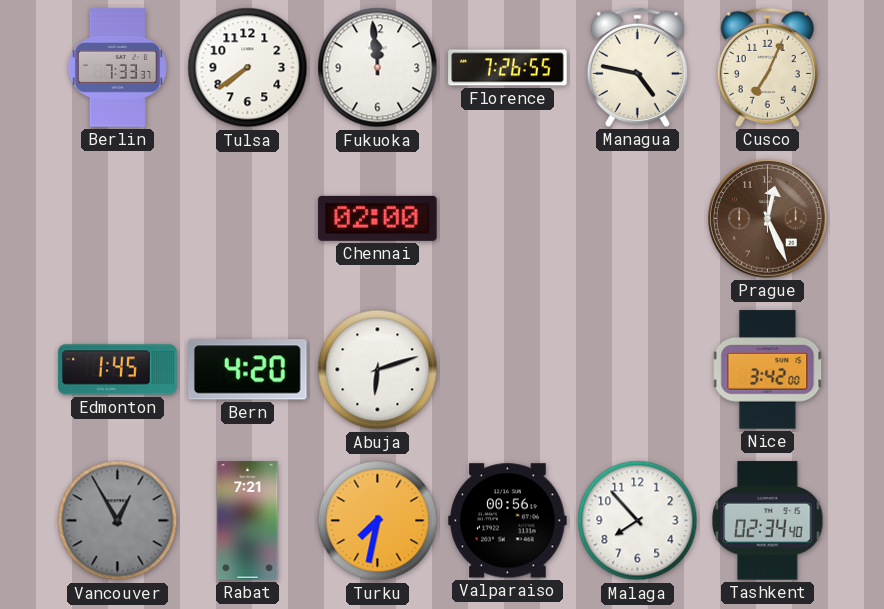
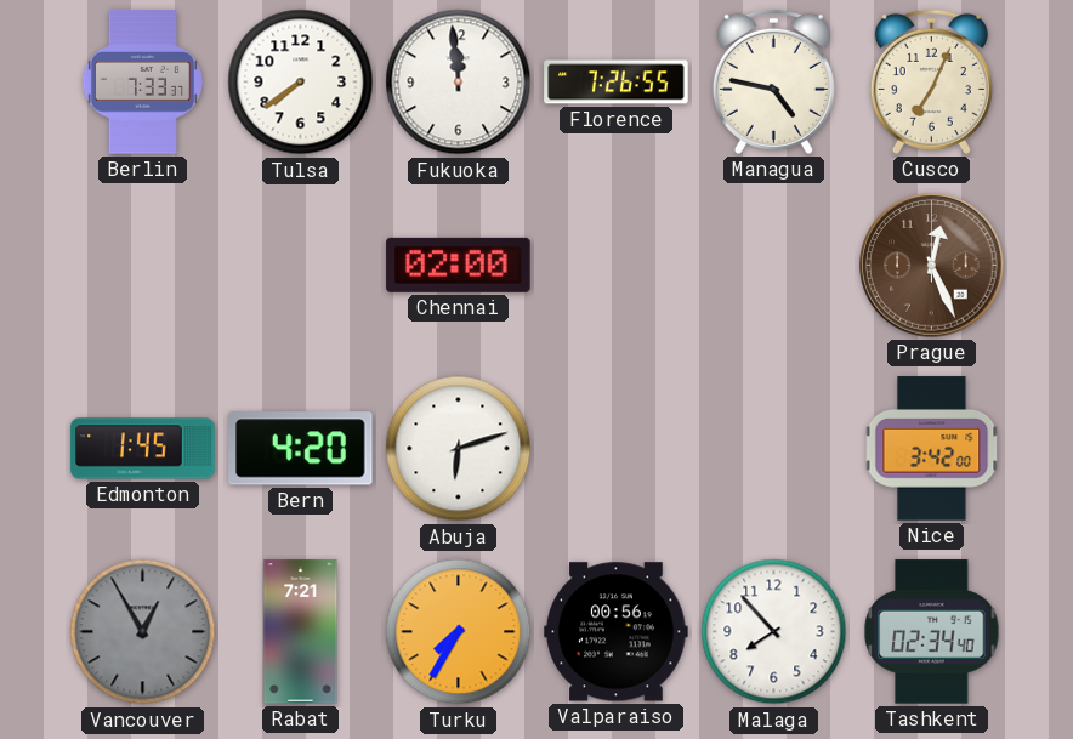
Turku: 7:32 -> 7:35 (459, 632)
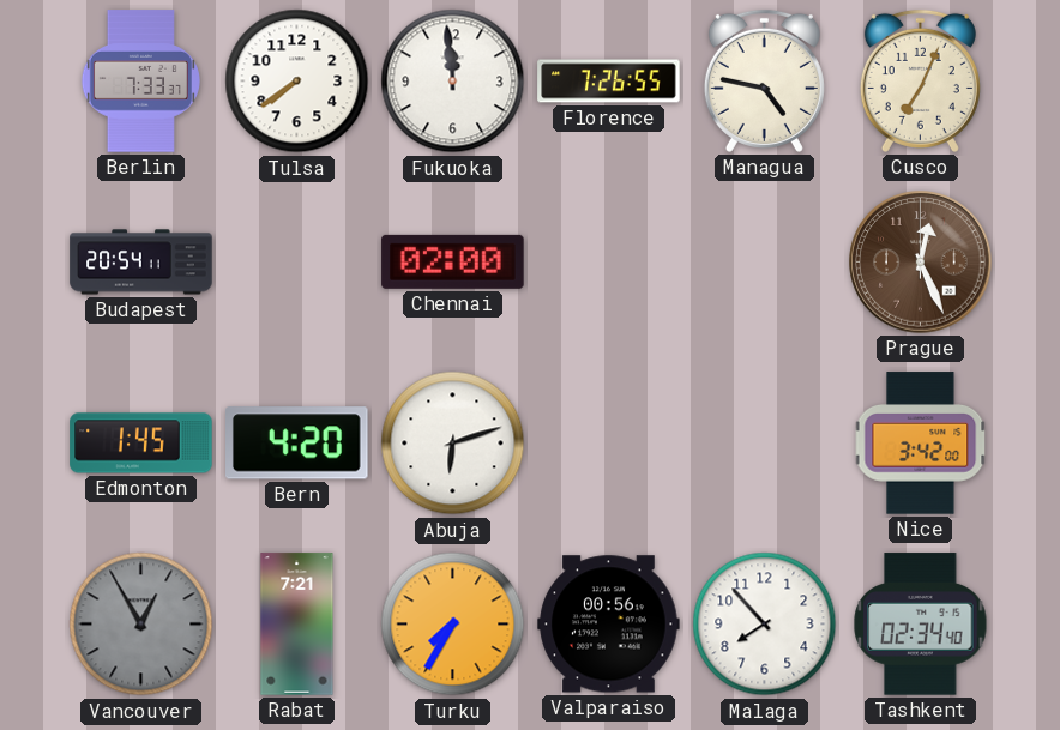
Budapest: none -> 20:54 (141, 263)
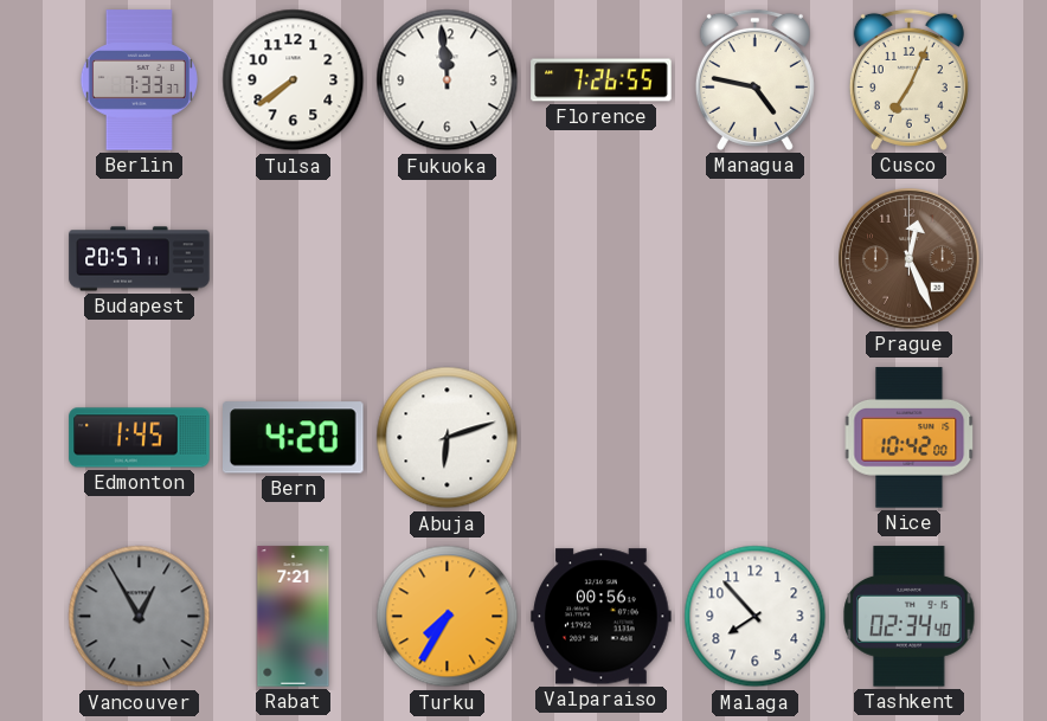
Budapest: 20:54 -> 20:57 (140, 259)
Chennai: 02:00 -> none (453, 261)
Nice: 3:42 -> 10:42 (910, 438)
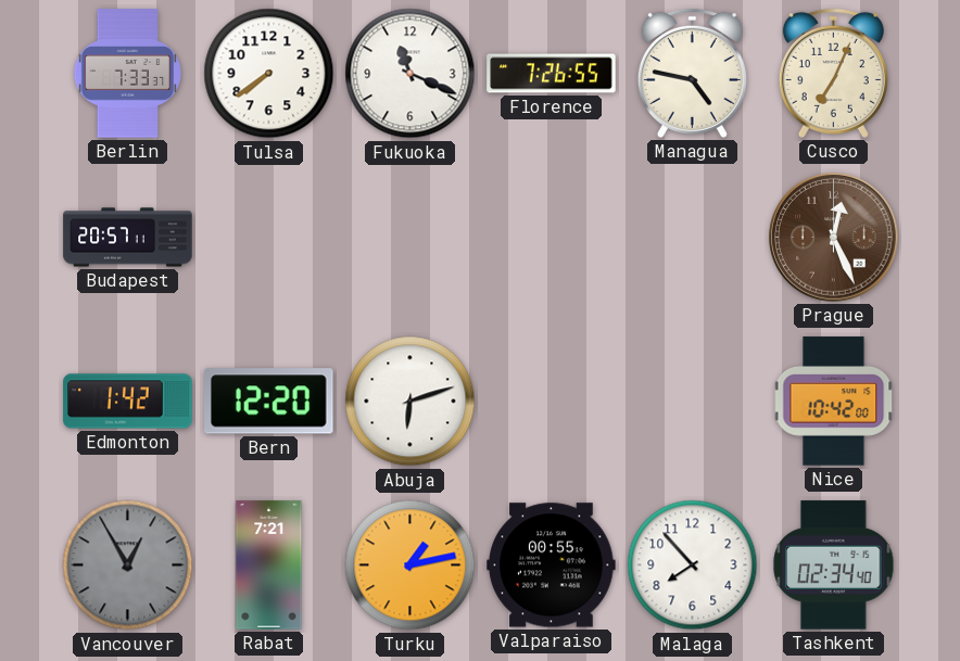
Fukuoka: 11:59 -> 11:19 (410, 74)
Edmonton: 1:45 -> 1:42 (128, 402)
Bern: 4:20 -> 12:20 (269, 402)
Turku: 7:35 -> 1:13 (410, 565)
Valparaiso: 00:56 -> 00:55 (552, 565)
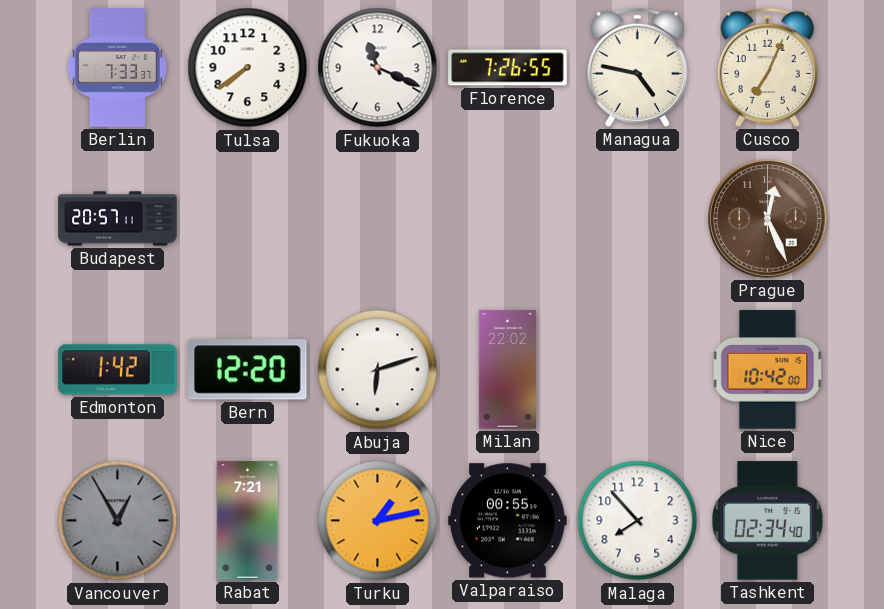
Milan: none -> 22:02 (507, 370)
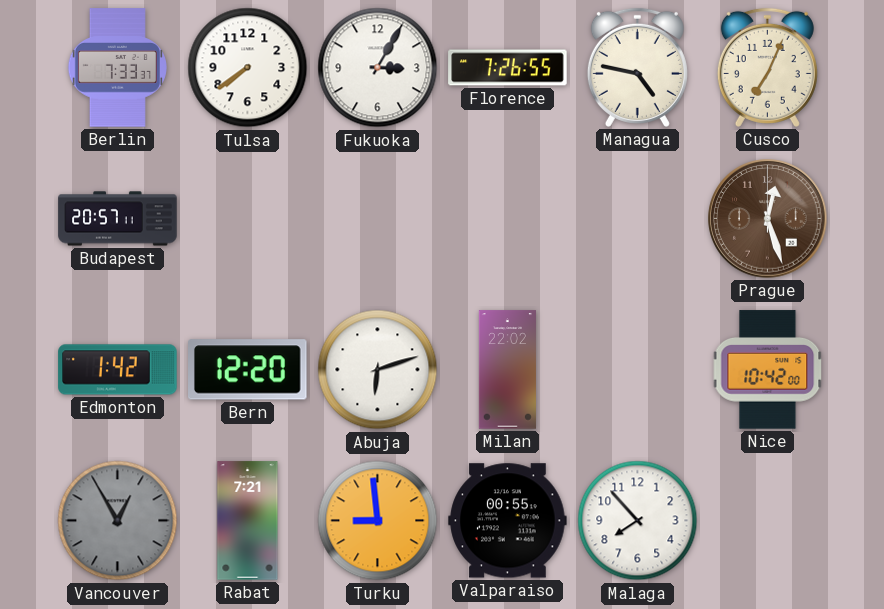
Fukuoka: 11:19 -> 3:05 (378, 68)
Prague: 12:26 -> 12:27 (768, 219)
Turku: 1:13 -> 8:59 (378, 521)
Tashkent: 02:34 -> none (768, 521)
